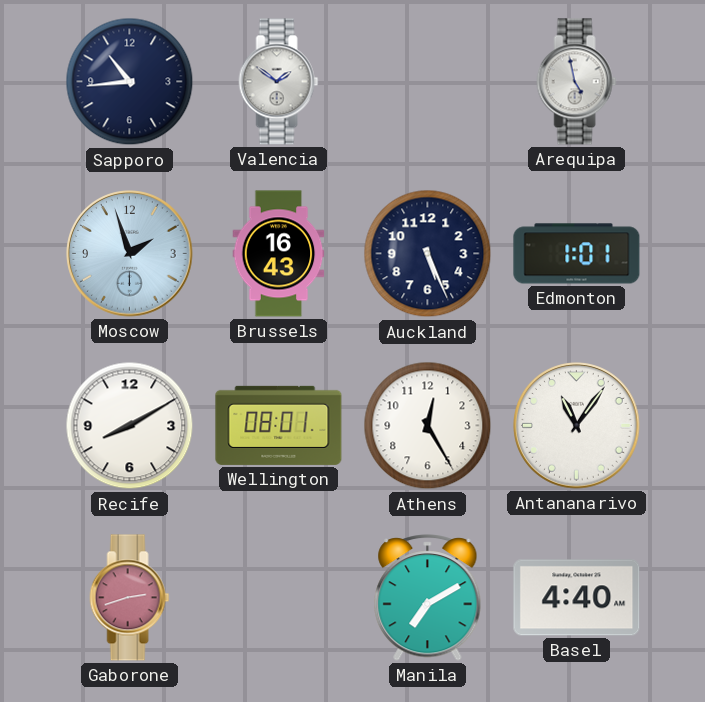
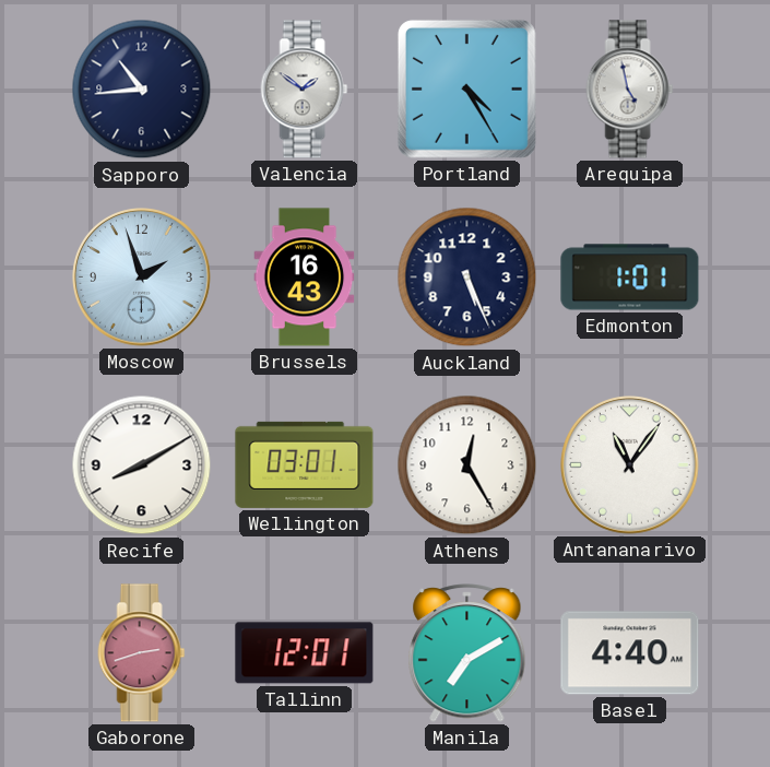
Portland: none -> 4:25 (466, 88)
Wellington: 08:01 -> 03:01 (305, 464)
Tallinn: none -> 12:01 (305, 653)
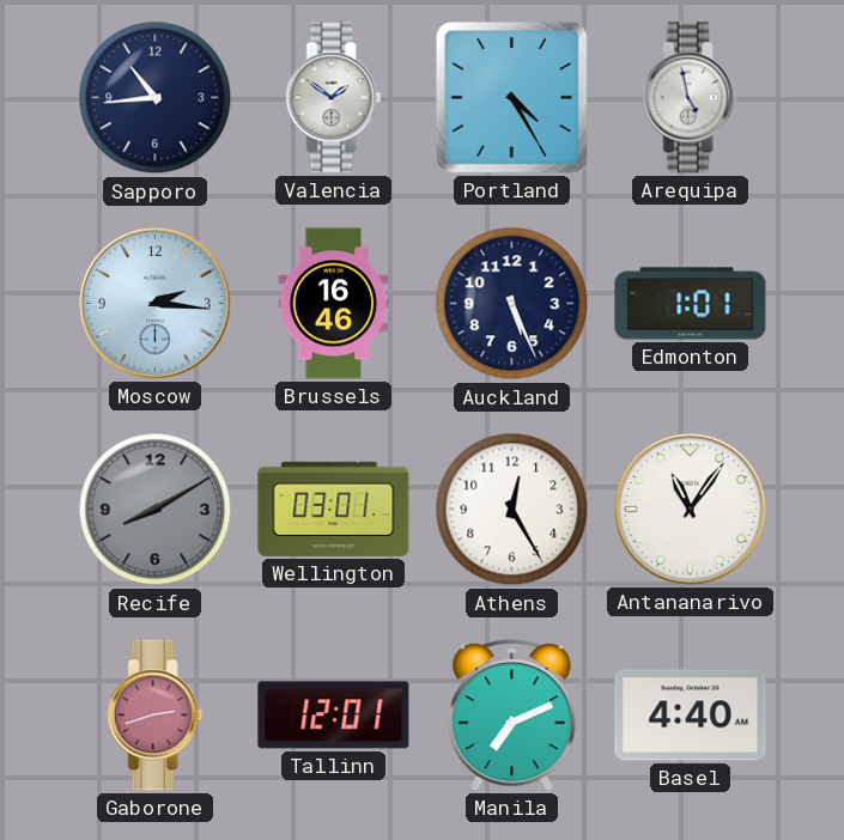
Moscow: 1:57 -> 2:16 (156, 304)
Brussels: 16:43 -> 16:46 (334, 304)
Recife dial: white -> grey (156, 510)
Manila: 7:10 -> 7:11 (512, 716)
